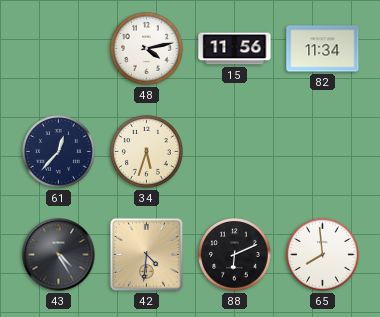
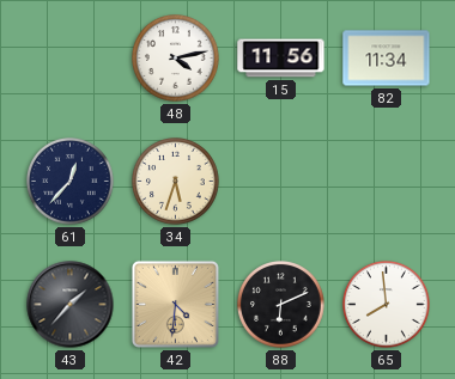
43: 4:25 -> 1:37 (71, 305)
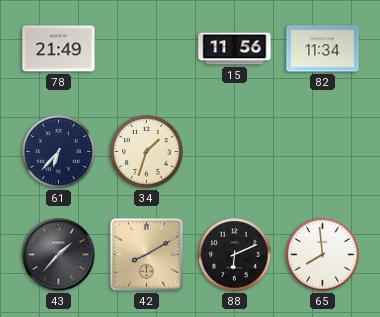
78: none -> 21:49 (59, 49)
48: 4:13 -> none (176, 59)
61: 12:37 -> 6:37 (59, 152)
34: 5:33 -> 1:33 (147, 152)
42: 4:31 -> 8:10 (146, 254)
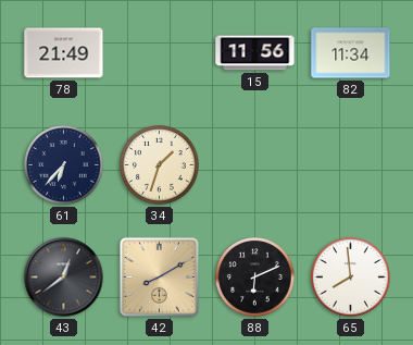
43: 1:37 -> 12:39 (64, 278)
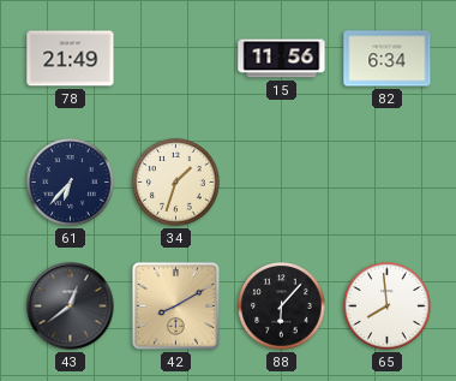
82: 11:34 -> 6:34 (388, 59)
88: 6:11 -> 6:07 (282, 306)
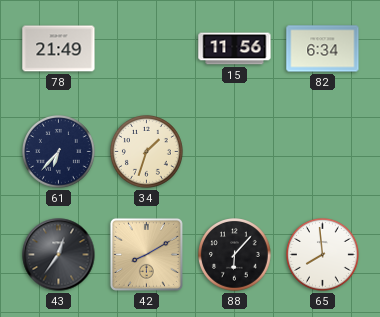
43: 12:39 -> 12:36 (59, 255)
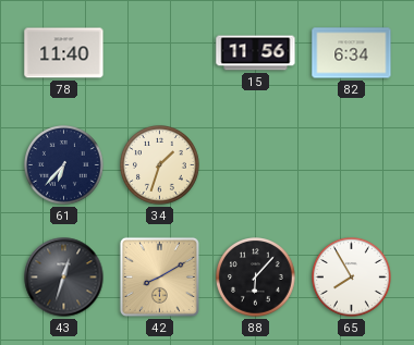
78: 21:49 -> 11:40 (64, 53)
43: 12:36 -> 12:33 (64, 278)
65: 7:59 -> 7:55 (352, 278)
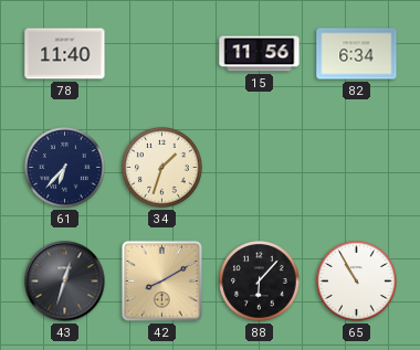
65: 7:55 -> 10:55 (357, 282)
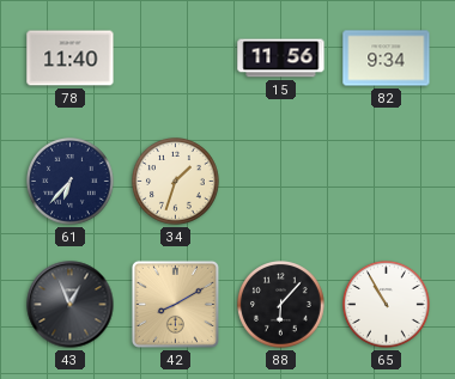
82: 6:34 -> 9:34 (387, 59)
43: 12:33 -> 12:56 (71, 305)
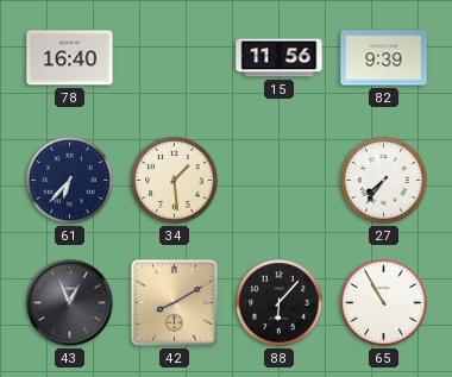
78: 11:40 -> 16:40 (70, 58)
82: 9:34 -> 9:39 (384, 58)
34: 1:33 -> 1:29 (175, 181)
27: none -> 7:36 (384, 181)
